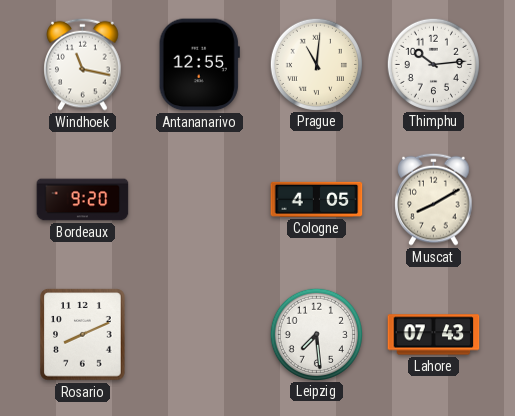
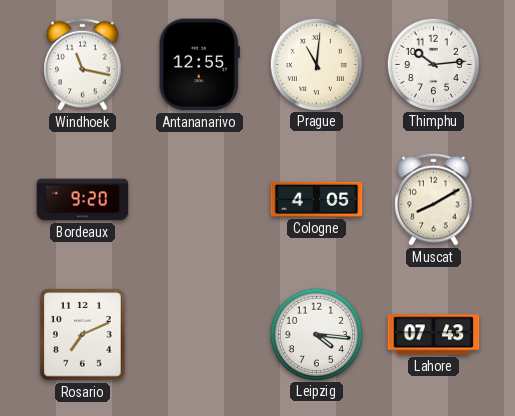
Rosario: 8:11 -> 7:11 (83, 335)
Leipzig: 7:29 -> 4:16 (316, 334)
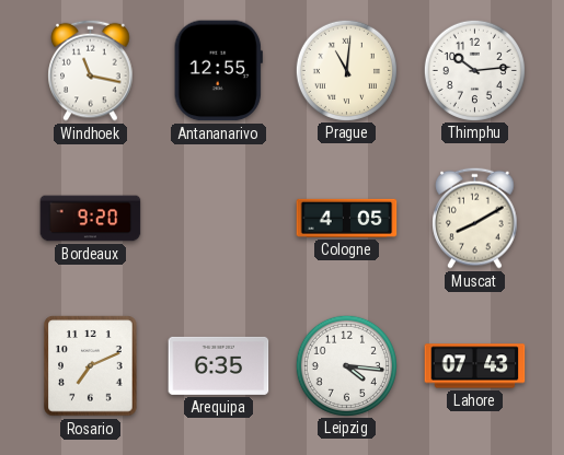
Arequipa: none -> 6:35 (219, 365)
